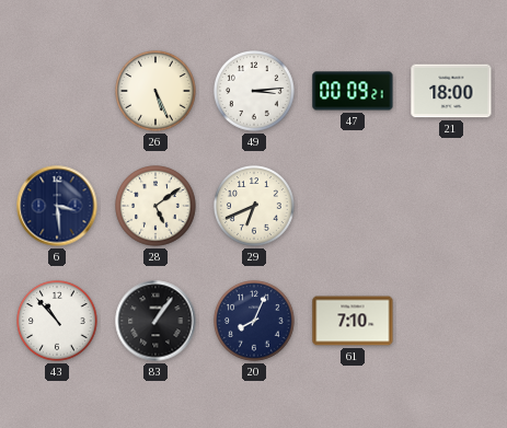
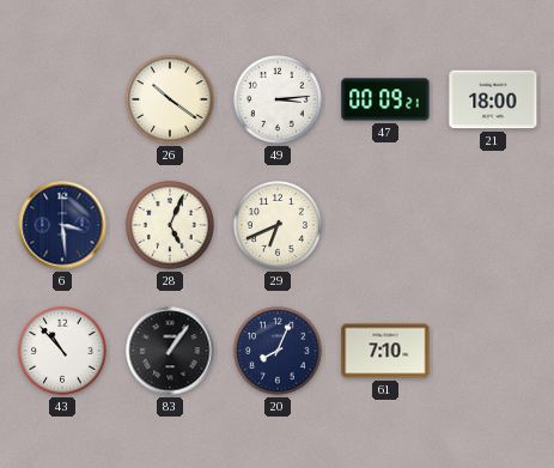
26: 5:26 -> 10:21 (171, 101)
28: 5:09 -> 5:04 (171, 226)
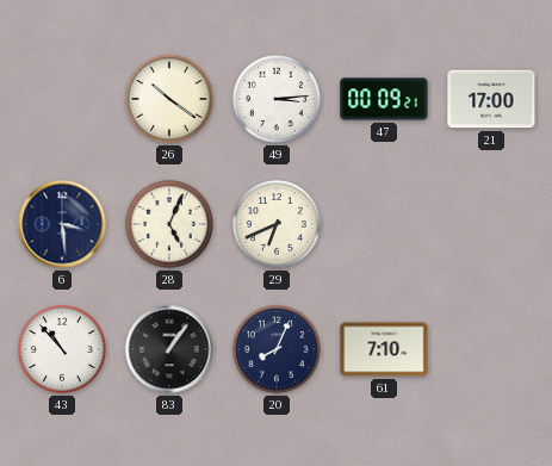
21: 18:00 -> 17:00 (491, 99)
